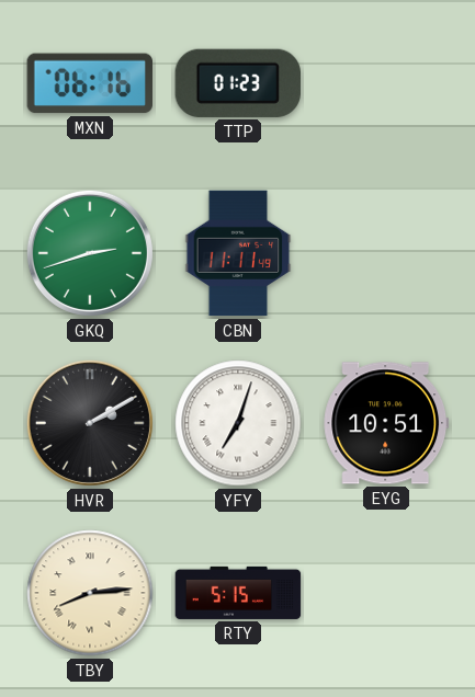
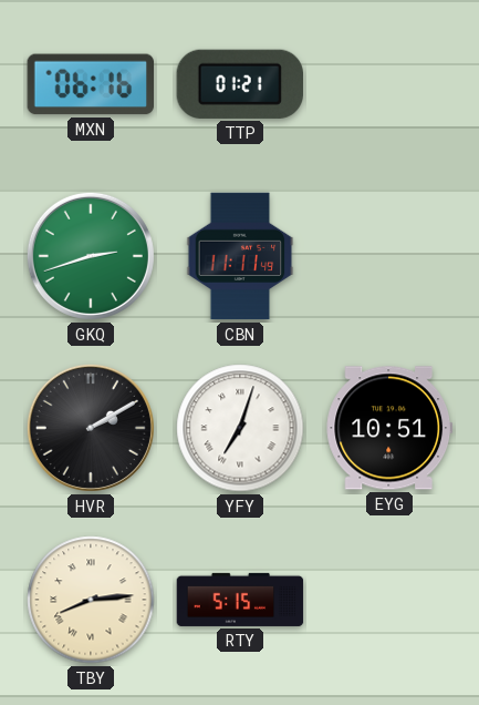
TTP: 01:23 -> 01:21 (239, 84)
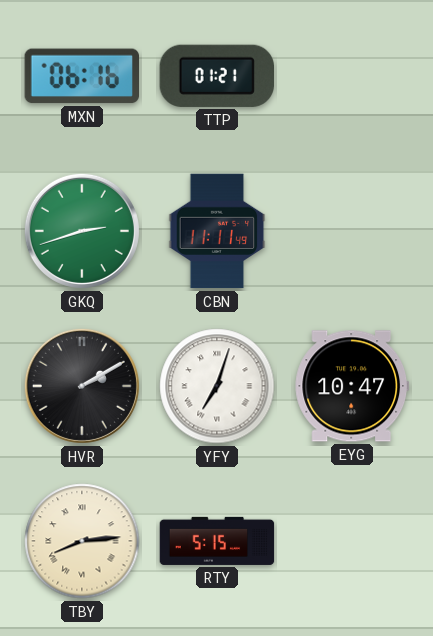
EYG: 10:51 -> 10:47 (352, 386)
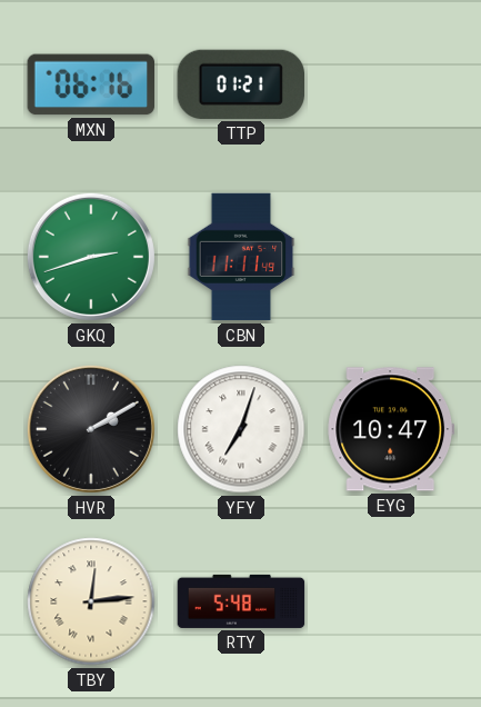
TBY: 8:14 -> 12:14 (91, 601)
RTY: 5:15 -> 5:48 (241, 601)
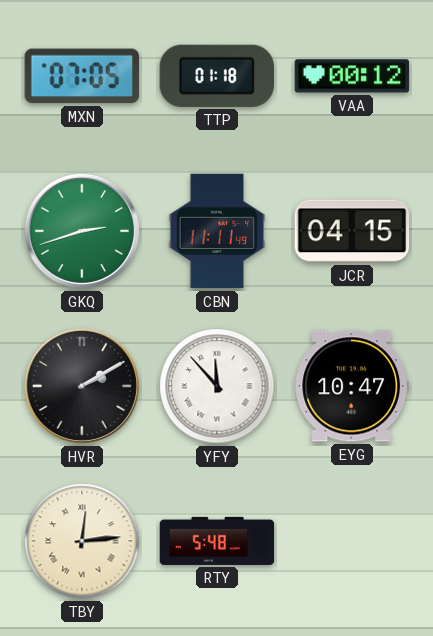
MXN: 06:16 -> 07:05 (81, 76)
TTP: 01:21 -> 01:18 (216, 76)
VAA: none -> 00:12 (352, 76)
JCR: none -> 04:15 (352, 231)
YFY: 7:03 -> 11:53 (217, 386)
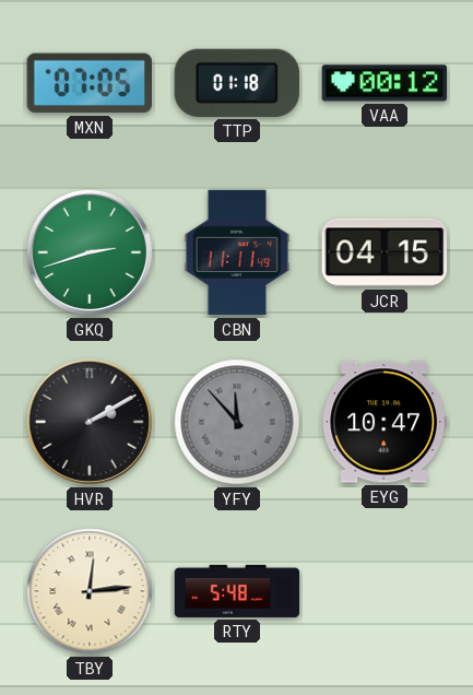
YFY dial: white -> grey (237, 422)
